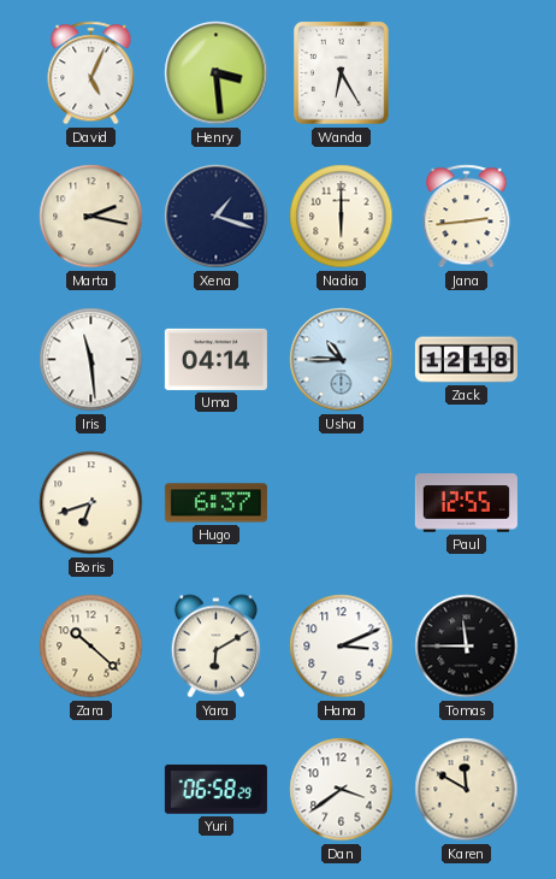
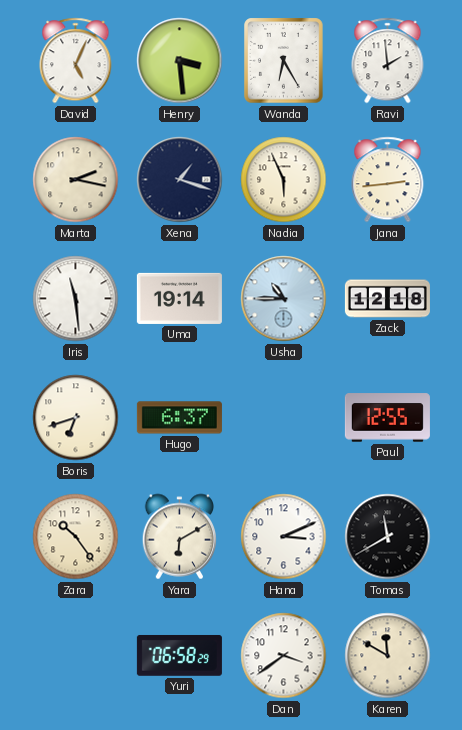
Ravi: none -> 1:59 (388, 61)
Nadia: 6:00 -> 5:56 (284, 180)
Uma: 04:14 -> 19:14 (179, 298)
Zara: 10:22 -> 10:24 (76, 537)
Tomas: 11:45 -> 11:40 (388, 537)
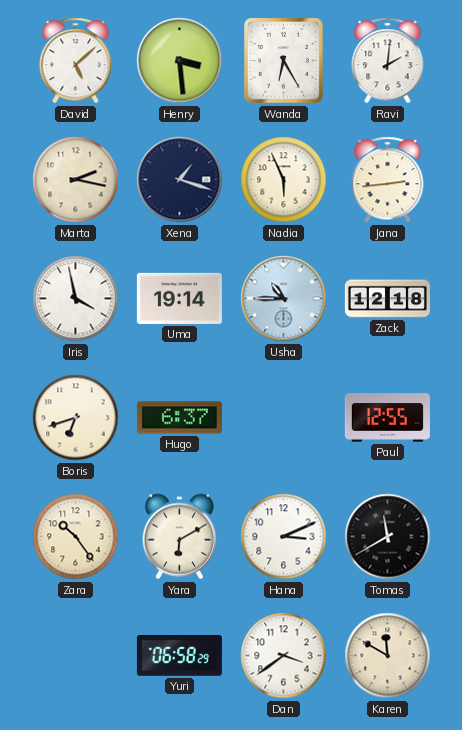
David: 5:04 -> 5:08 (76, 61)
Ravi: 1:59 -> 2:01 (388, 61)
Iris: 11:29 -> 3:58 (76, 299)
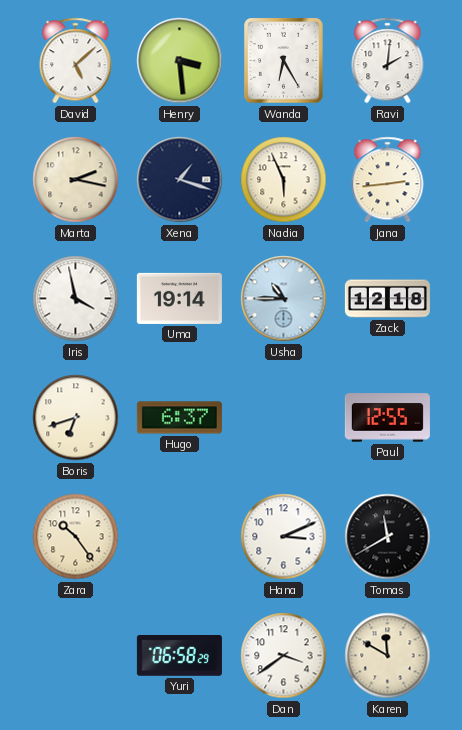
Yara: 6:10 -> none (179, 537)
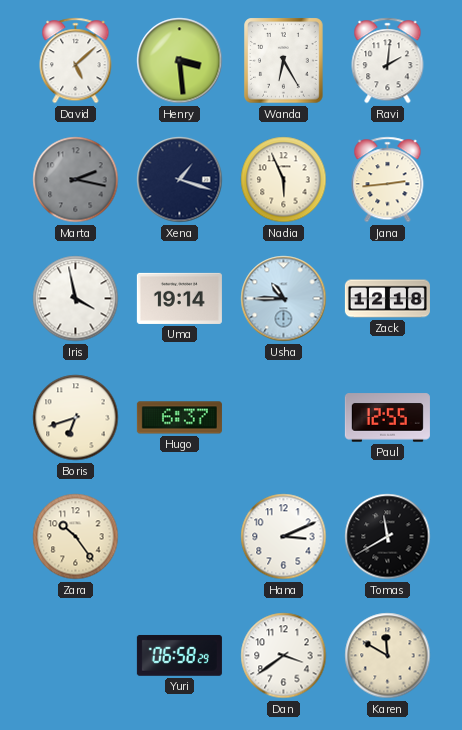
Marta dial: cream -> grey (76, 180)
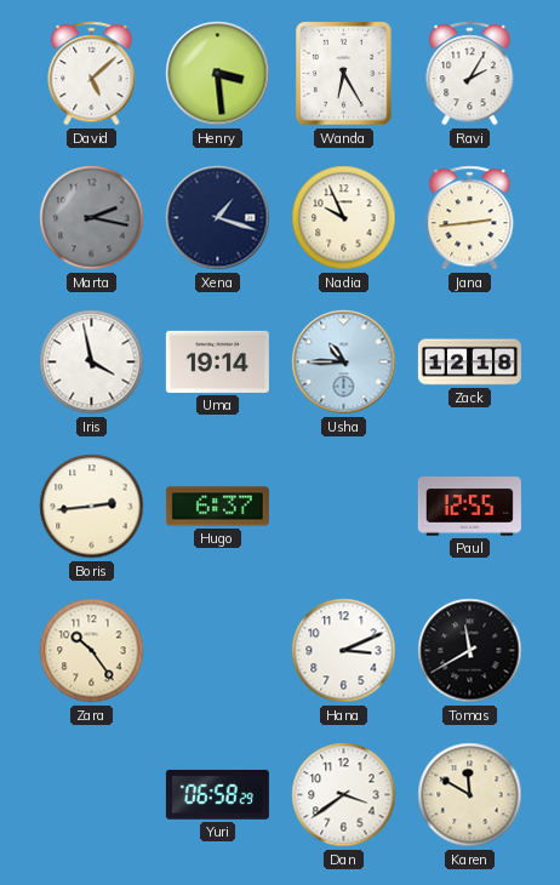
Ravi: 2:01 -> 2:05 (470, 74)
Nadia: 5:56 -> 9:56 (344, 218)
Boris: 6:42 -> 2:44 (92, 507)
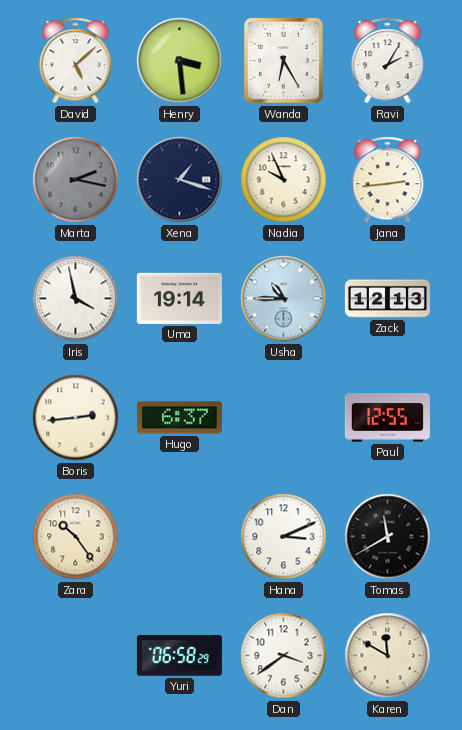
Zack: 12:18 -> 12:13 (387, 299)
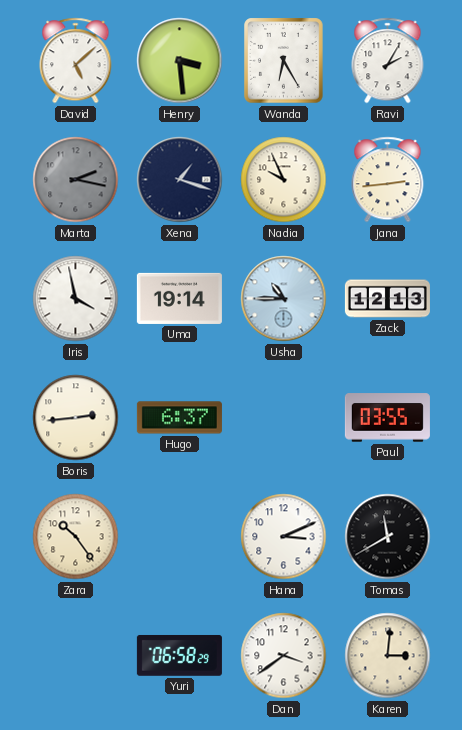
Paul: 12:55 -> 03:55 (387, 418)
Karen: 11:50 -> 3:01 (388, 656)
